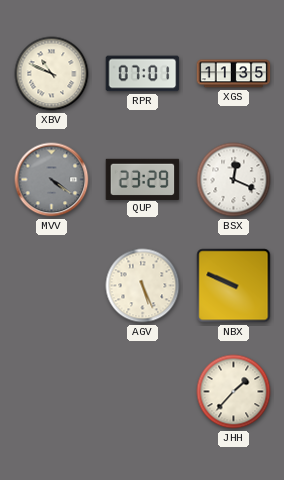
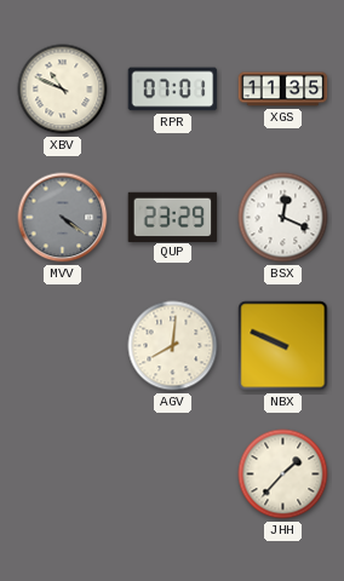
AGV: 5:26 -> 8:01 (173, 346)
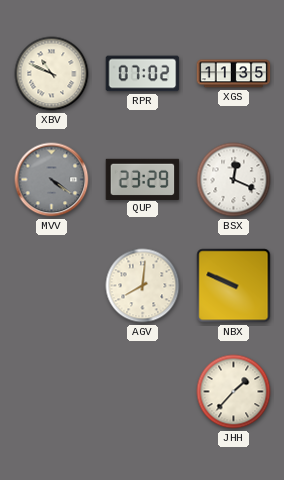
RPR: 07:01 -> 07:02 (143, 74)
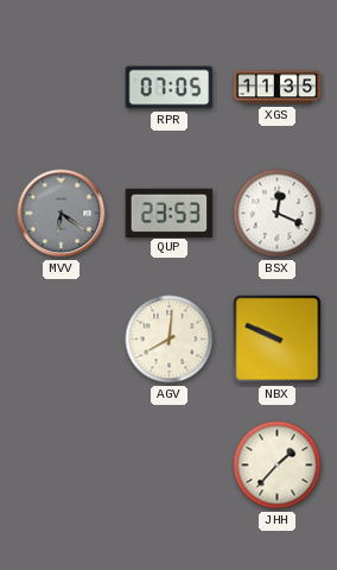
XBV: 10:49 -> none (52, 74)
RPR: 07:02 -> 07:05 (170, 88)
MVV: 4:21 -> 6:21 (62, 214)
QUP: 23:29 -> 23:53 (170, 213)
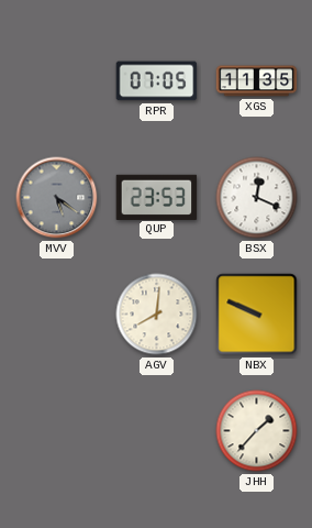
MVV: 6:21 -> 5:21 (57, 198)
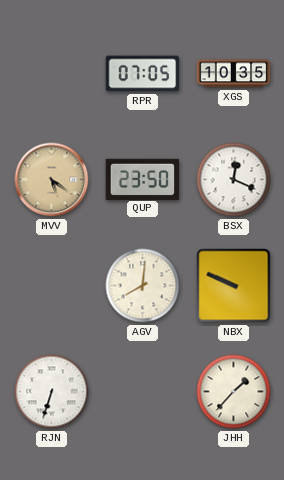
XGS: 11:35 -> 10:35 (234, 74)
MVV dial: grey -> champagne (52, 180)
QUP: 23:53 -> 23:50 (143, 179)
RJN: none -> 6:33 (52, 392)
